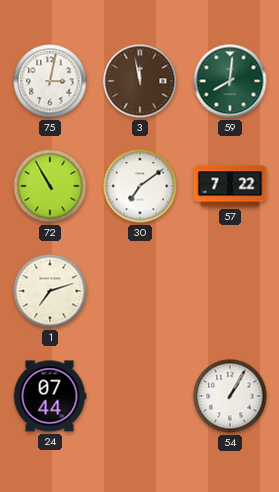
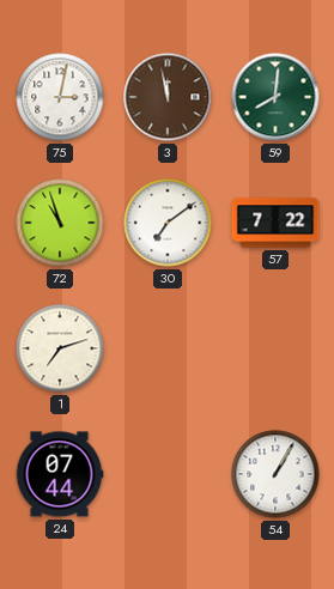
72: 10:55 -> 10:57 (60, 223)
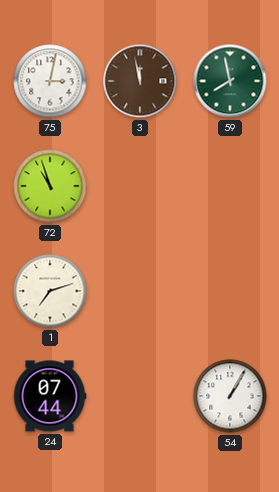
59: 8:01 -> 7:58 (230, 81)
30: 7:09 -> none (168, 223)
57: 7:22 -> none (275, 223)
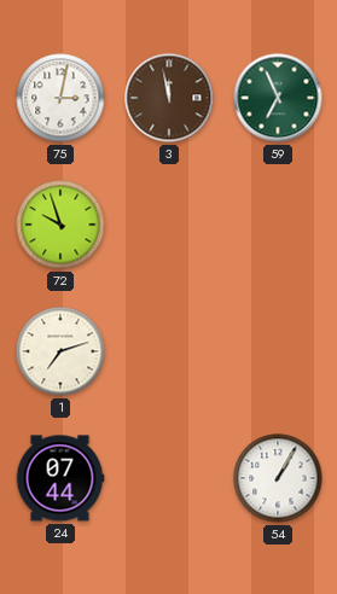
59: 7:58 -> 6:56 (278, 98)
72: 10:57 -> 9:57 (60, 225)
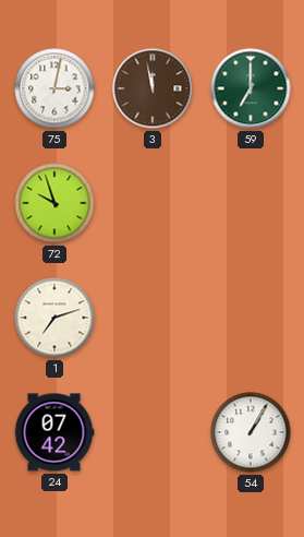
59: 6:56 -> 7:00 (251, 88)
24: 07:44 -> 07:42 (54, 432)
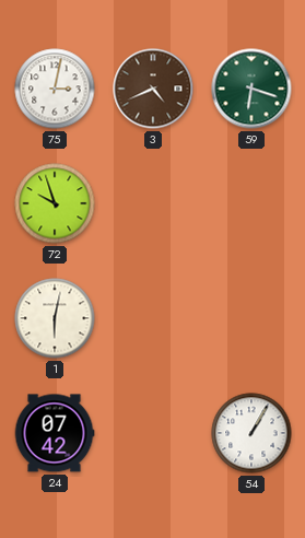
3: 11:58 -> 4:41 (153, 89)
59: 7:00 -> 6:18 (251, 89)
1: 7:12 -> 6:02 (55, 318)
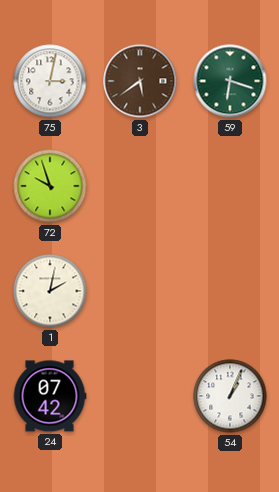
3: 4:41 -> 5:39 (140, 81)
1: 6:02 -> 2:02 (50, 291)
54: 1:05 -> 1:04 (230, 396)
